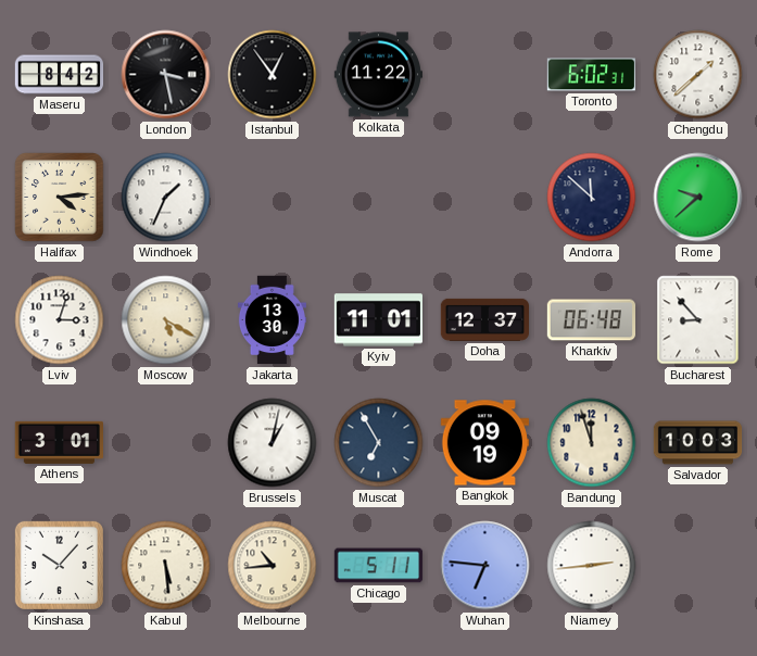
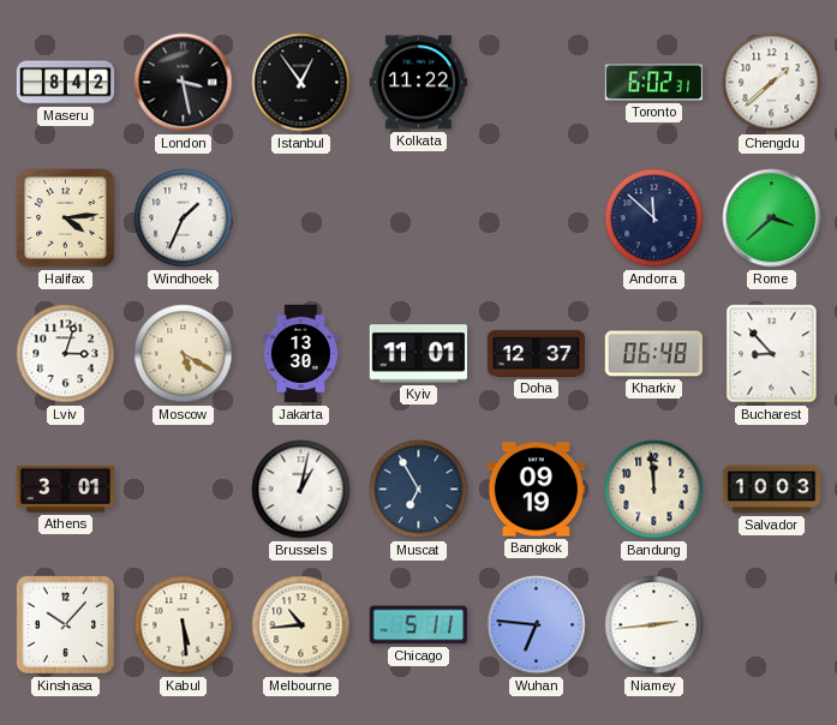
Rome: 9:38 -> 3:38 (772, 218)
Bandung: 11:57 -> 11:59 (654, 490)
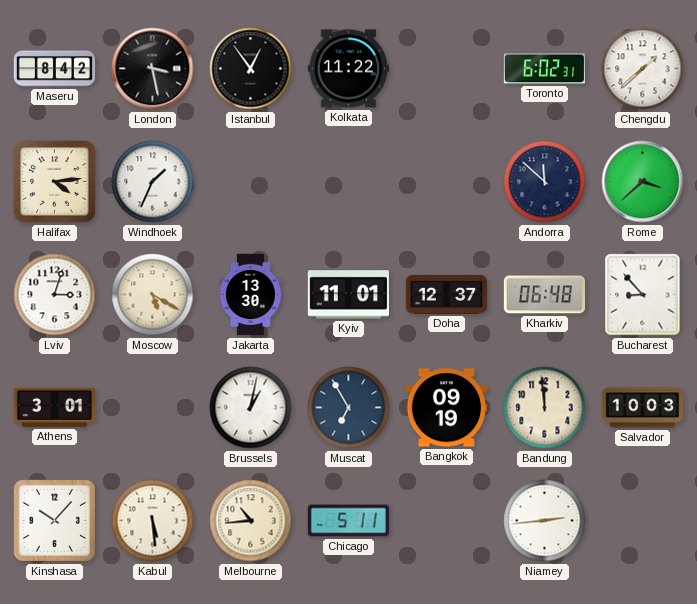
Wuhan: 6:46 -> none (537, 625)
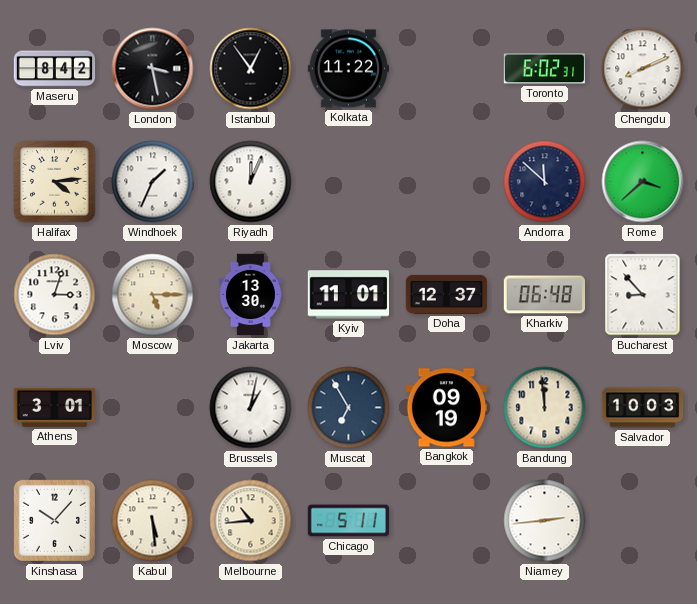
Chengdu: 1:38 -> 8:11 (643, 69)
Riyadh: none -> 12:04 (251, 182)
Moscow: 5:20 -> 5:15 (153, 295)
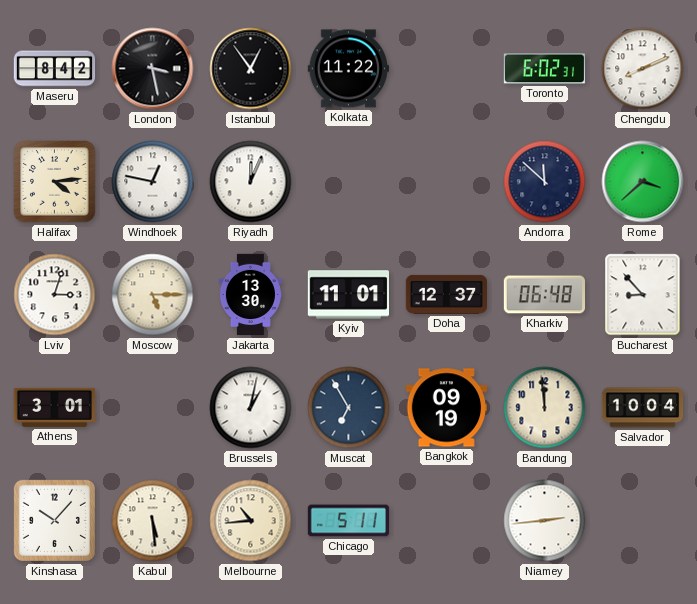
Windhoek: 1:34 -> 12:47 (153, 182)
Salvador: 10:03 -> 10:04 (643, 408)
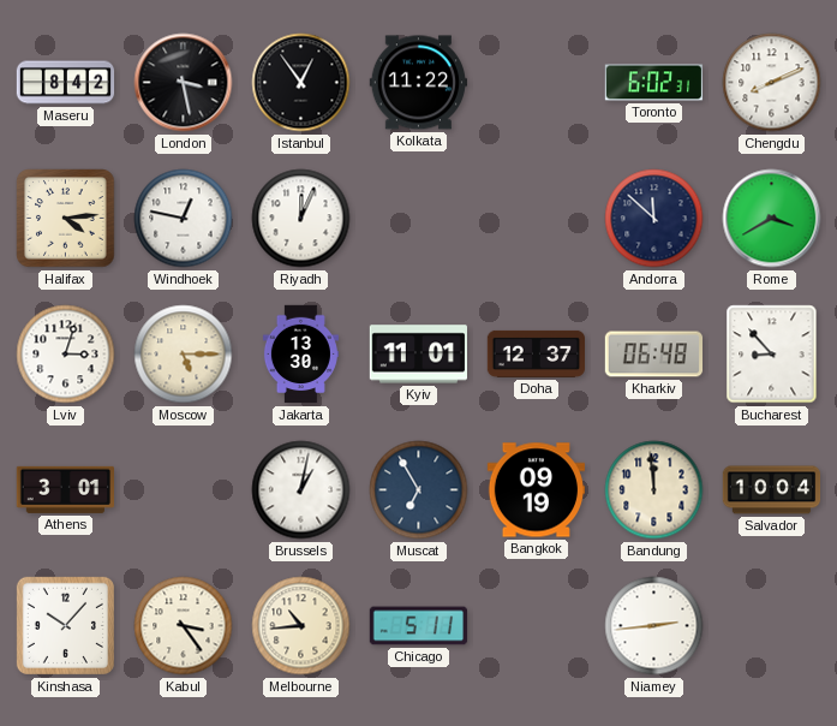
Rome: 3:38 -> 3:40 (772, 219)
Kabul: 5:29 -> 3:24 (184, 626)
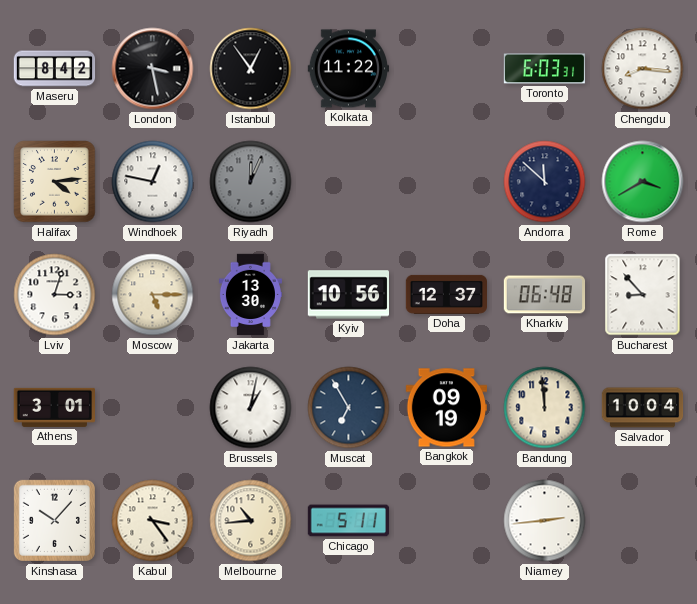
Toronto: 6:02 -> 6:03 (545, 69)
Chengdu: 8:11 -> 8:16 (643, 69)
Riyadh dial: white -> grey (251, 182)
Kyiv: 11:01 -> 10:56 (348, 295)
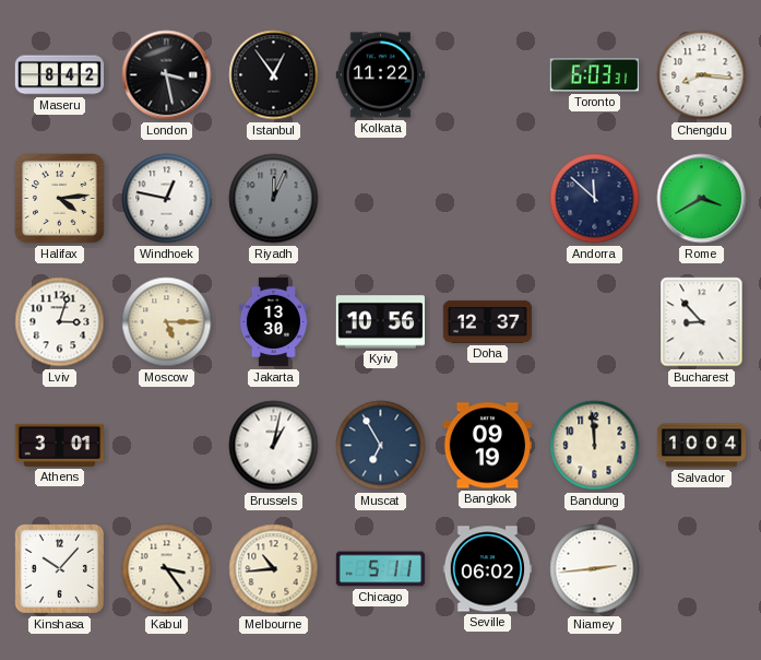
Kharkiv: 06:48 -> none (545, 295)
Seville: none -> 06:02 (487, 569)
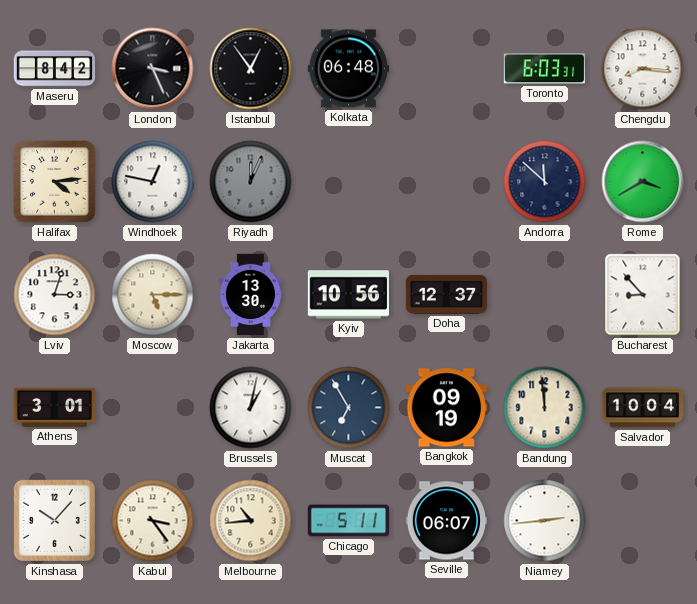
London: 3:28 -> 3:26 (153, 69)
Kolkata: 11:22 -> 06:48 (348, 69)
Seville: 06:02 -> 06:07 (446, 521)
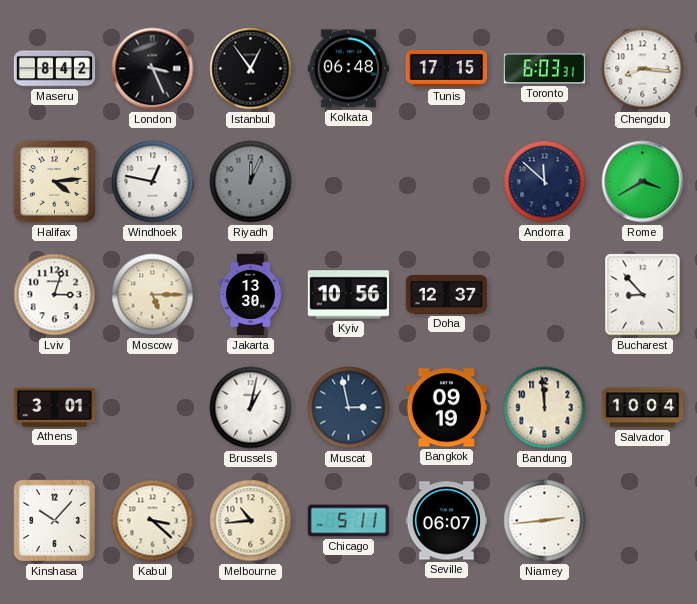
Tunis: none -> 17:15 (447, 69)
Muscat: 6:55 -> 2:58 (349, 408)
Kabul: 3:24 -> 3:22 (153, 521)
